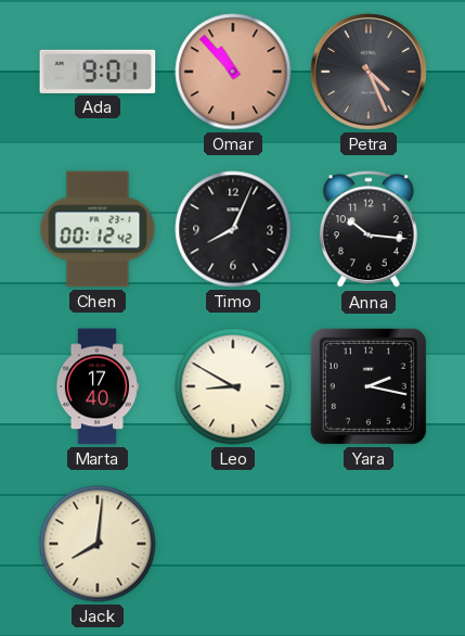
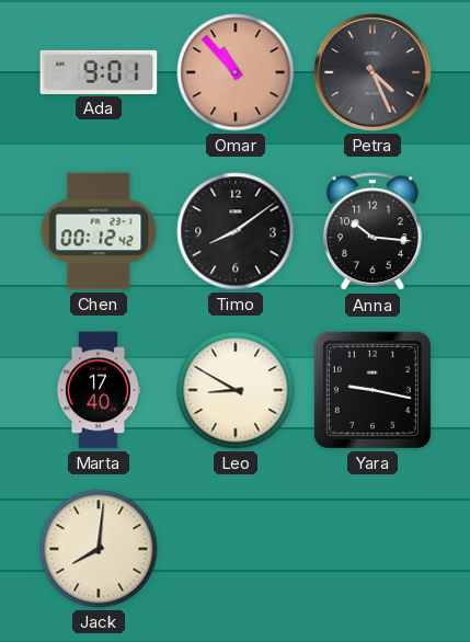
Timo: 8:04 -> 8:09 (236, 231)
Yara: 2:17 -> 9:17 (372, 390)
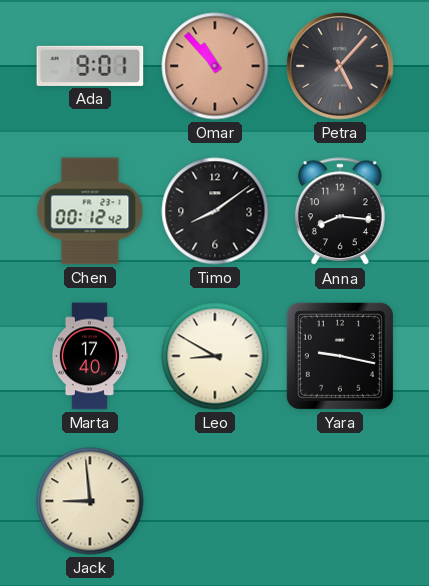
Petra: 4:26 -> 5:07 (340, 66)
Anna: 10:16 -> 8:16 (340, 212)
Jack: 8:01 -> 8:59 (90, 501)
